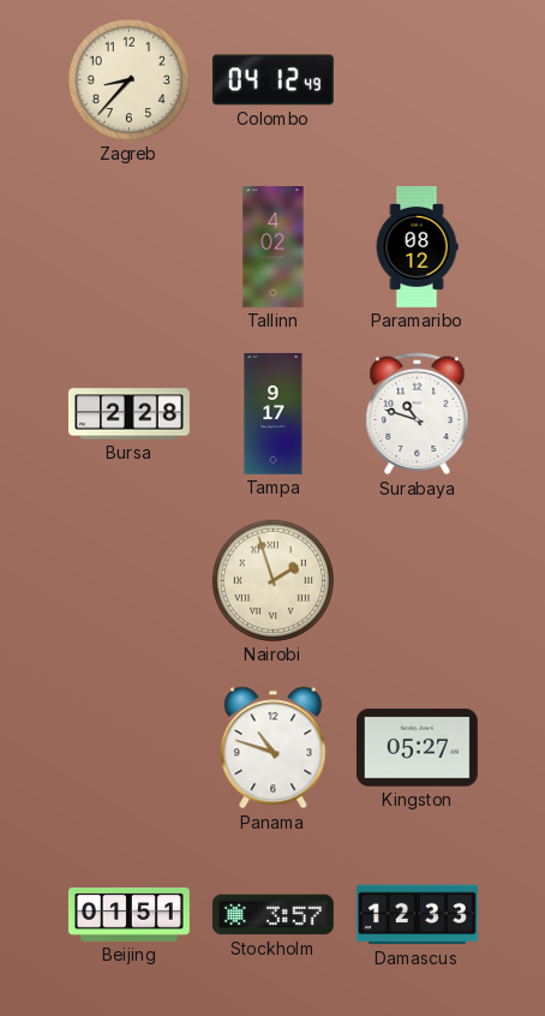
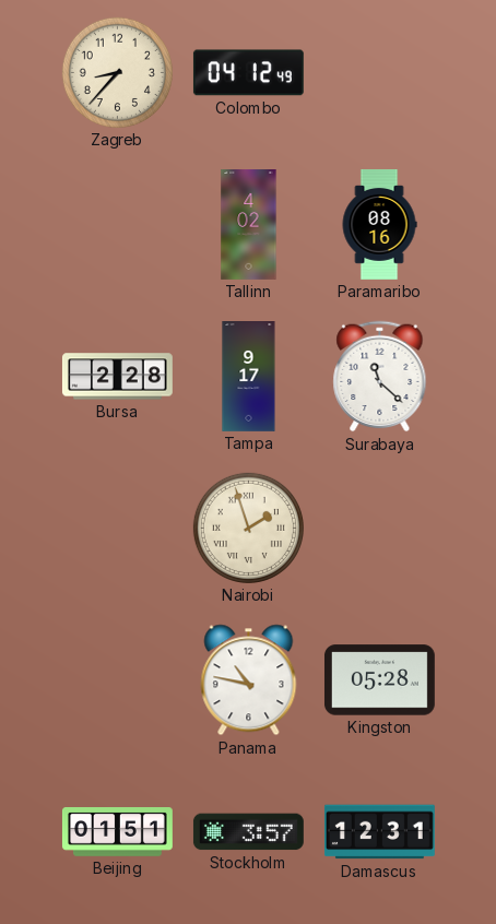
Paramaribo: 08:12 -> 08:16 (379, 225)
Surabaya: 10:48 -> 11:22 (380, 377)
Panama: 10:48 -> 10:47 (249, 680)
Kingston: 05:27 -> 05:28 (379, 680)
Damascus: 12:33 -> 12:31 (379, 832)
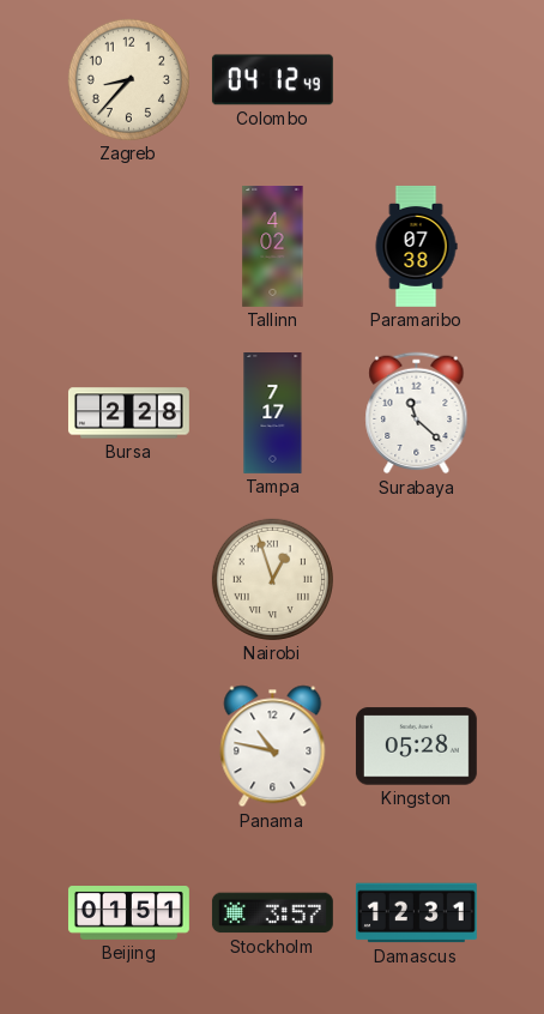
Paramaribo: 08:16 -> 07:38 (416, 247)
Tampa: 9:17 -> 7:17 (273, 414)
Nairobi: 1:57 -> 12:57 (272, 579)
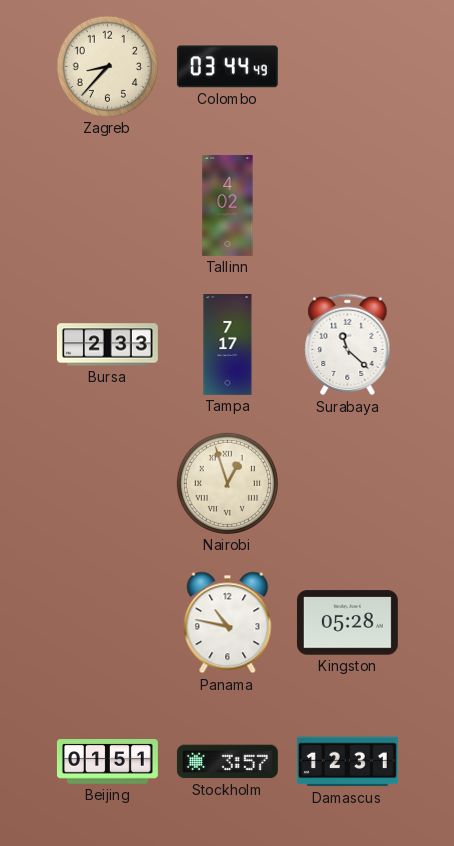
Colombo: 04:12 -> 03:44 (227, 67)
Paramaribo: 07:38 -> none (416, 247)
Bursa: 2:28 -> 2:33 (107, 345)
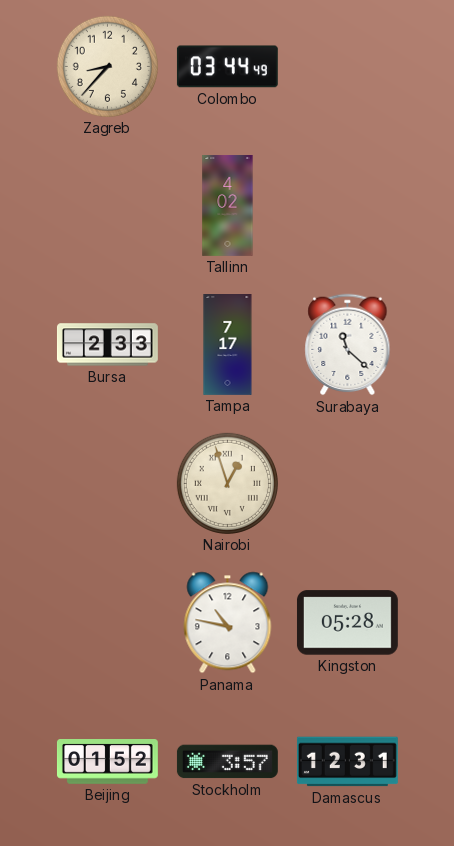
Beijing: 01:51 -> 01:52 (107, 762)
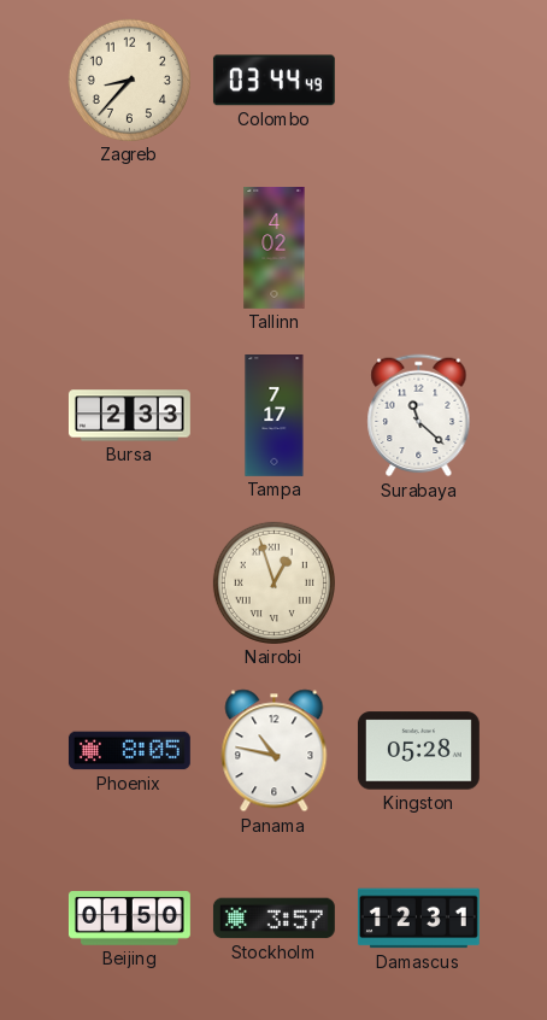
Phoenix: none -> 8:05 (129, 751)
Beijing: 01:52 -> 01:50 (129, 919)
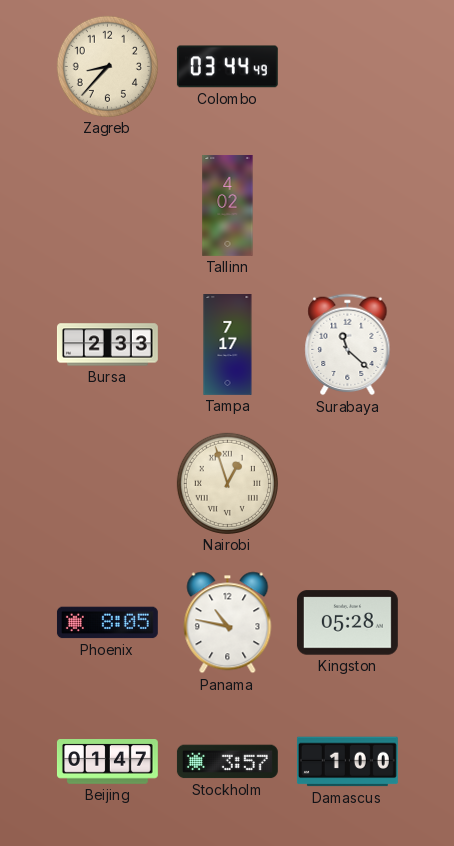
Beijing: 01:50 -> 01:47 (107, 762)
Damascus: 12:31 -> 1:00 (347, 762)
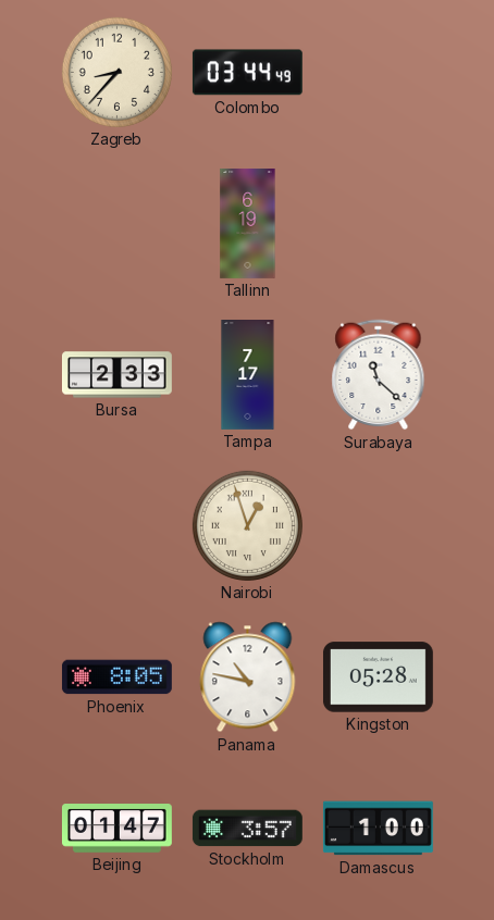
Tallinn: 4:02 -> 6:19 (248, 224)
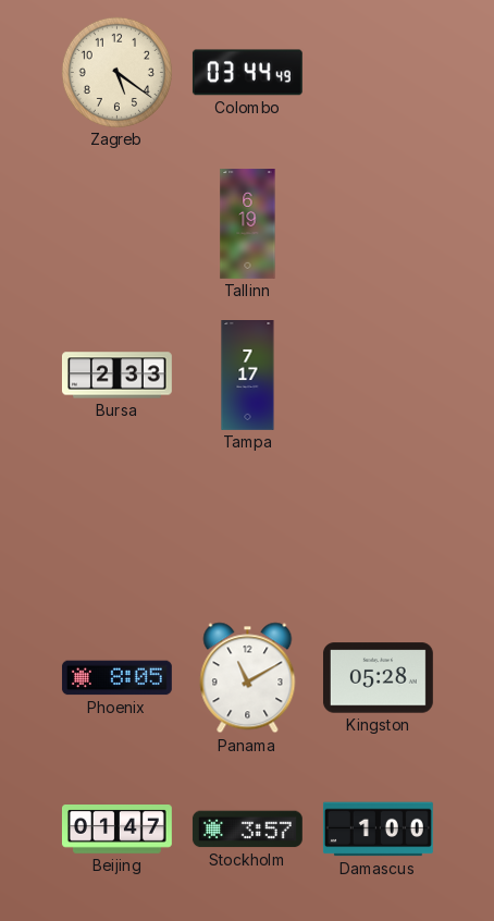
Zagreb: 8:37 -> 5:21 (116, 72)
Surabaya: 11:22 -> none (379, 375)
Nairobi: 12:57 -> none (247, 525)
Panama: 10:47 -> 11:10 (248, 678)
